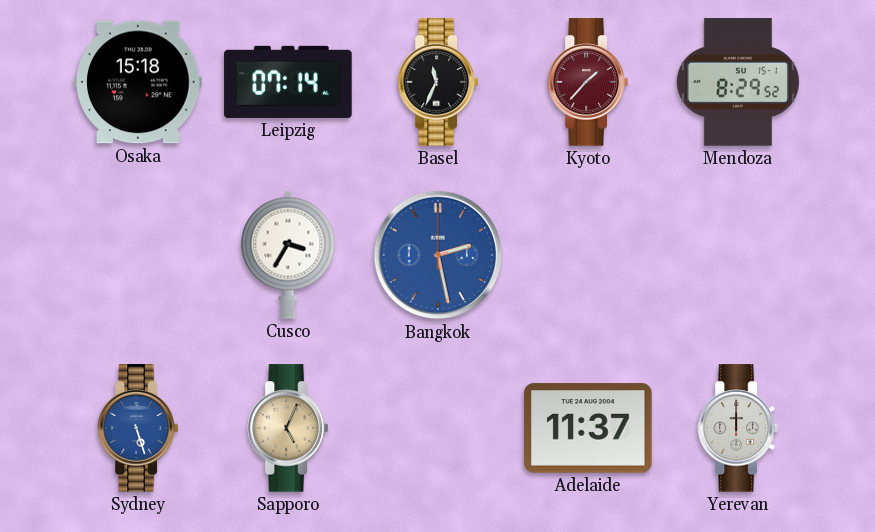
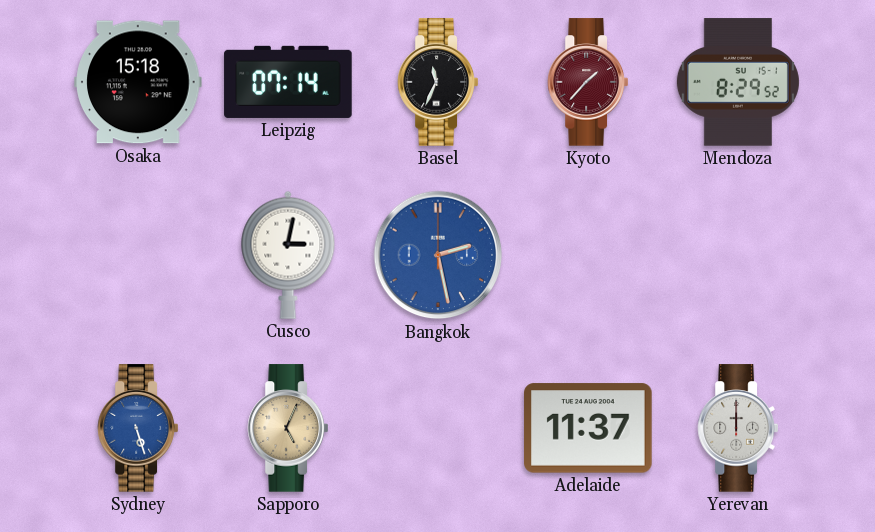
Cusco: 3:35 -> 3:02 (288, 255)
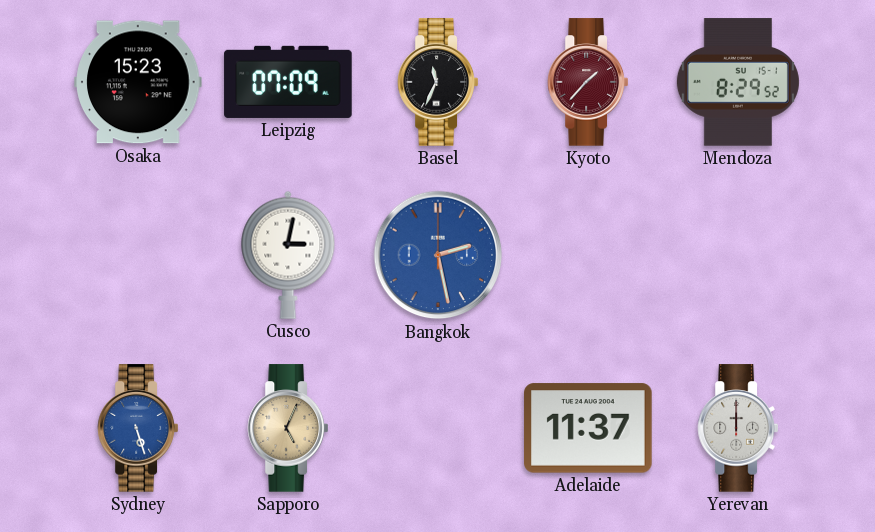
Osaka: 15:18 -> 15:23 (138, 82)
Leipzig: 07:14 -> 07:09 (288, 82)
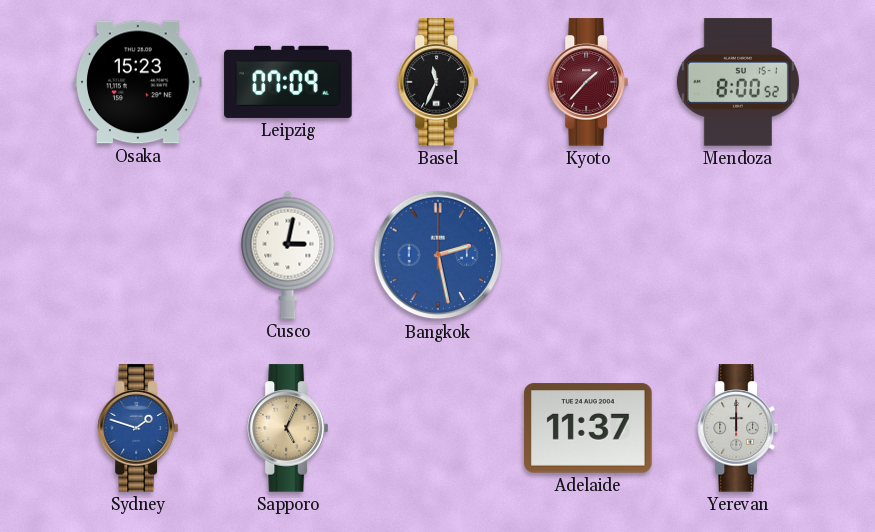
Mendoza: 8:29 -> 8:00 (738, 82)
Sydney: 5:27 -> 1:48 (137, 428)
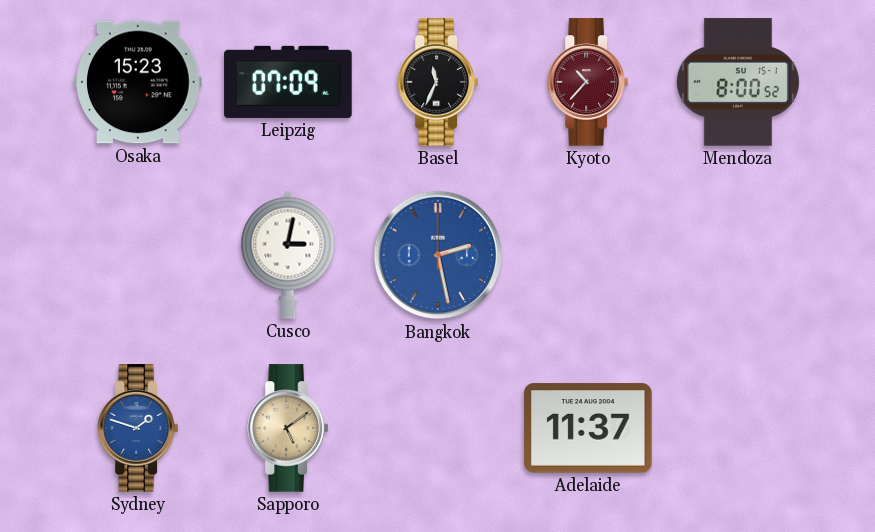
Kyoto: 1:37 -> 10:37 (587, 82)
Sapporo: 5:04 -> 5:09 (287, 428)
Yerevan: 12:00 -> none (737, 428)
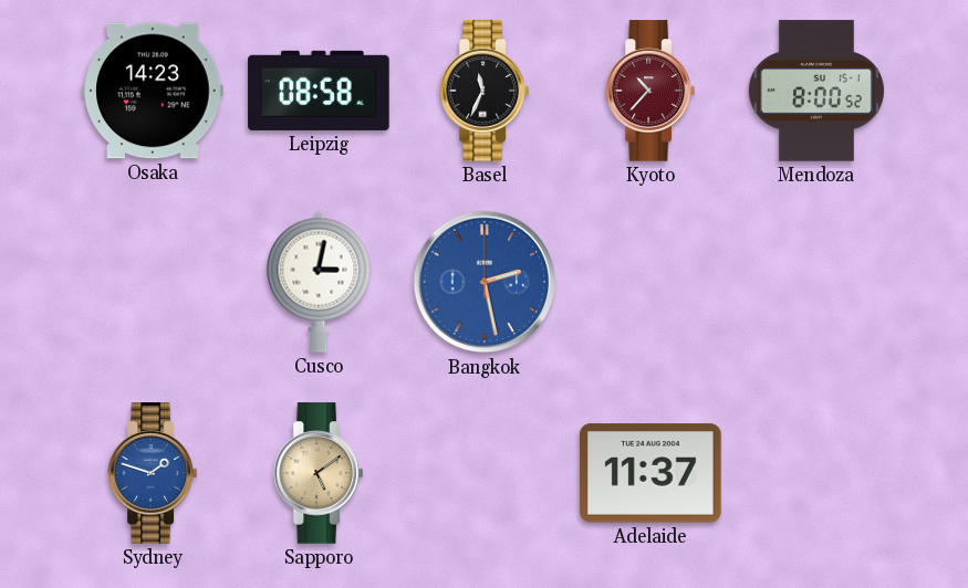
Osaka: 15:23 -> 14:23 (153, 91)
Leipzig: 07:09 -> 08:58 (319, 91)
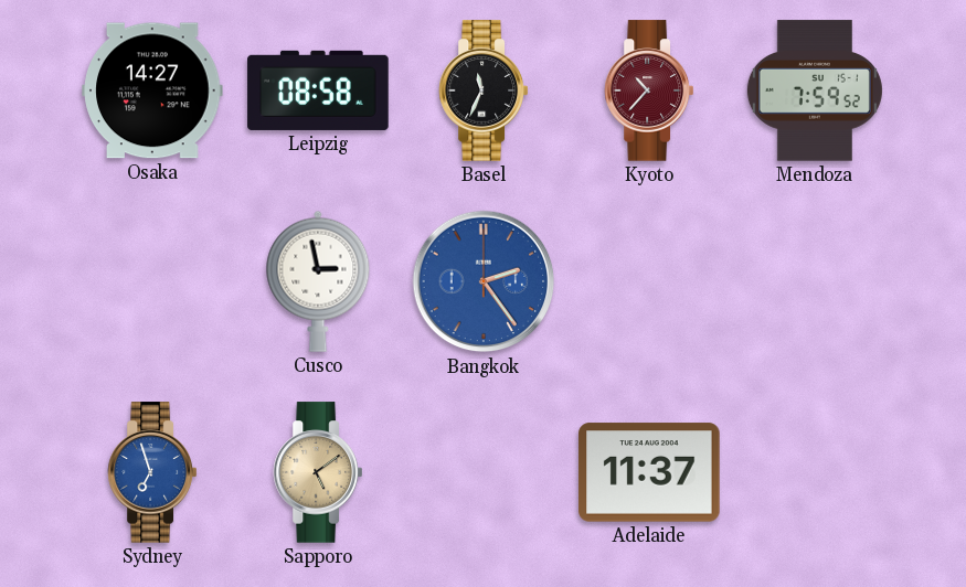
Osaka: 14:23 -> 14:27 (152, 90)
Mendoza: 8:00 -> 7:59 (815, 90)
Cusco: 3:02 -> 2:58 (318, 281)
Bangkok: 2:28 -> 2:24 (484, 281)
Sydney: 1:48 -> 6:57 (151, 472)
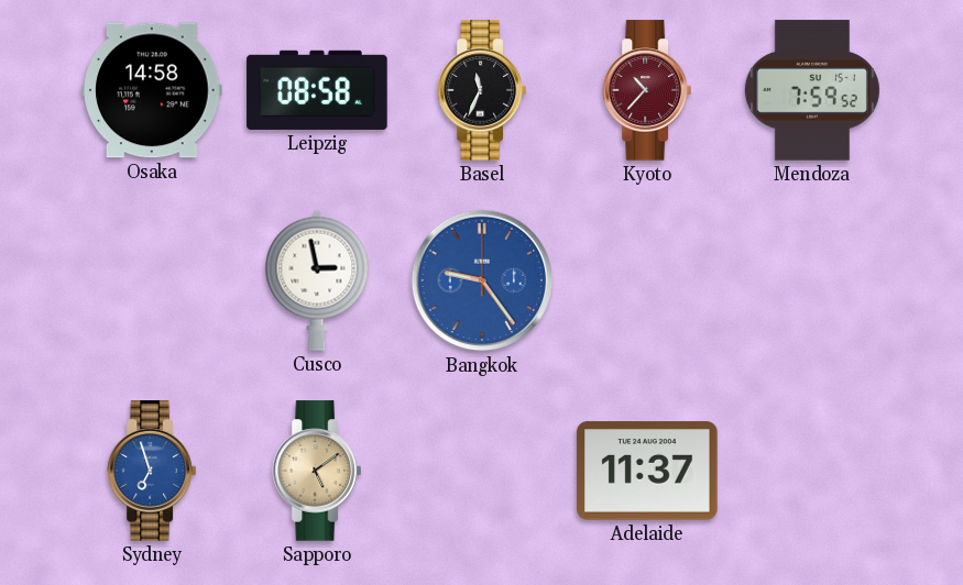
Osaka: 14:27 -> 14:58 (152, 90)
Bangkok: 2:24 -> 9:24 (482, 280)
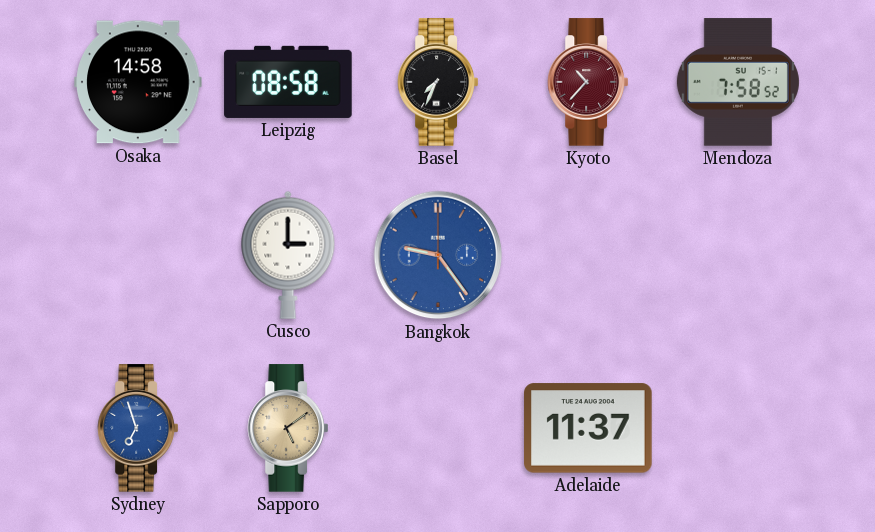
Basel: 11:34 -> 7:34 (437, 82)
Mendoza: 7:59 -> 7:58 (738, 82)
Cusco: 2:58 -> 3:00 (288, 255)
